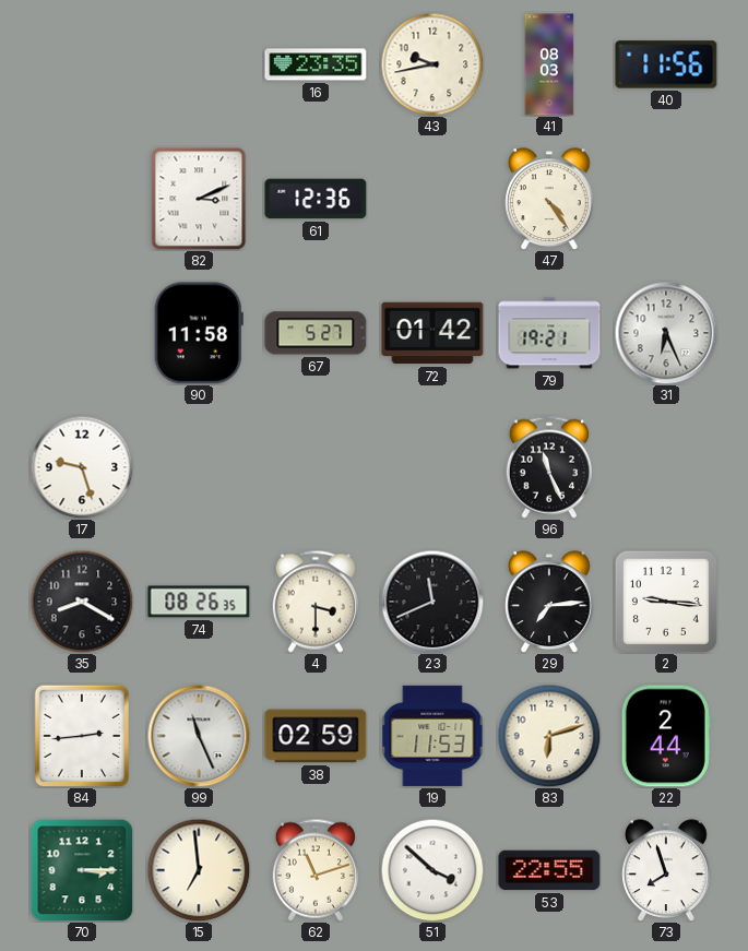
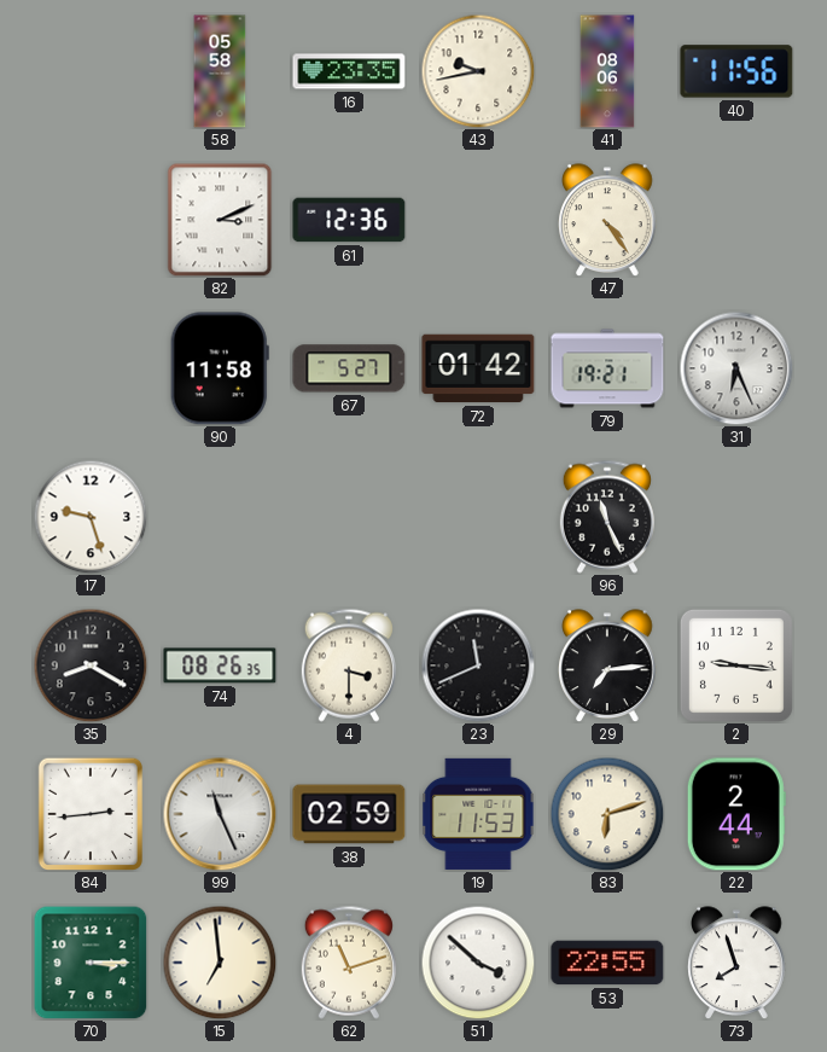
58: none -> 05:58 (220, 71)
41: 08:03 -> 08:06 (607, 71)
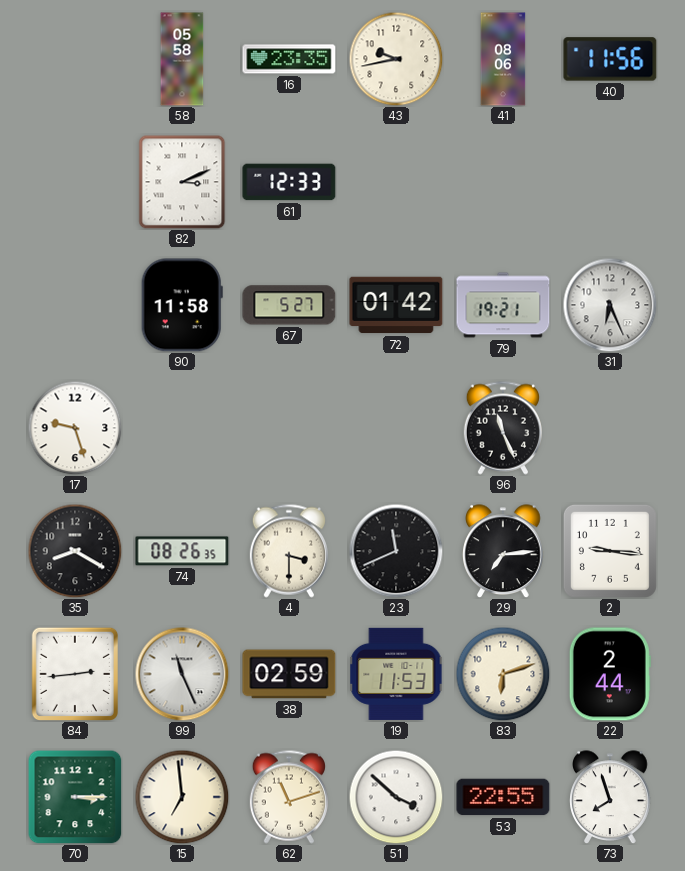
61: 12:36 -> 12:33 (289, 182)
47: 4:24 -> none (607, 220)
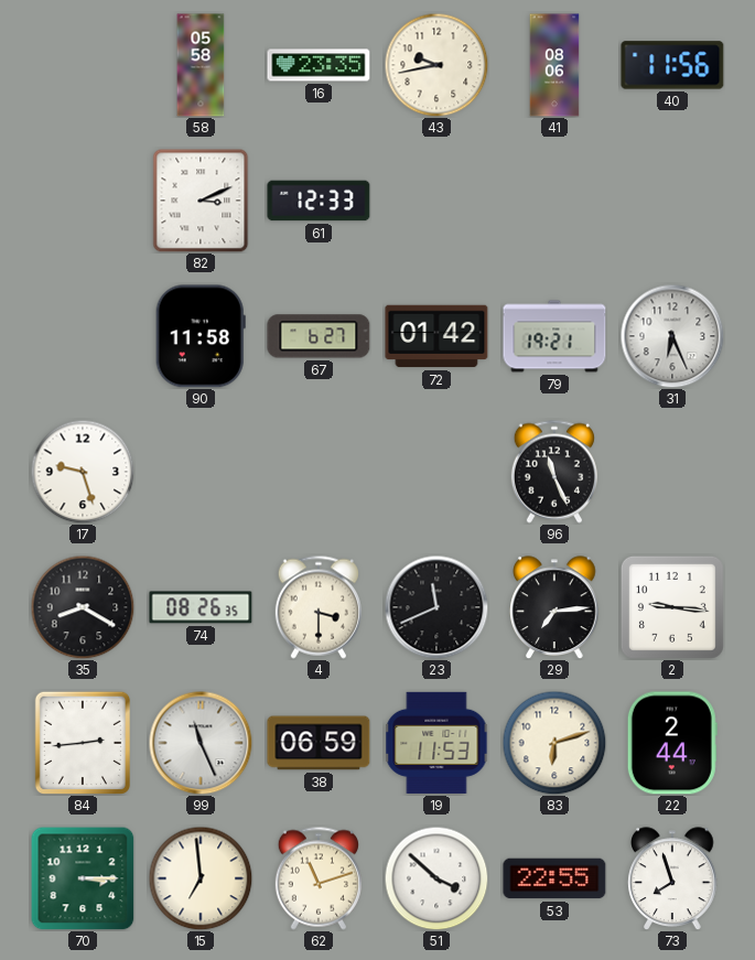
67: 5:27 -> 6:27 (319, 336)
38: 02:59 -> 06:59 (319, 743)
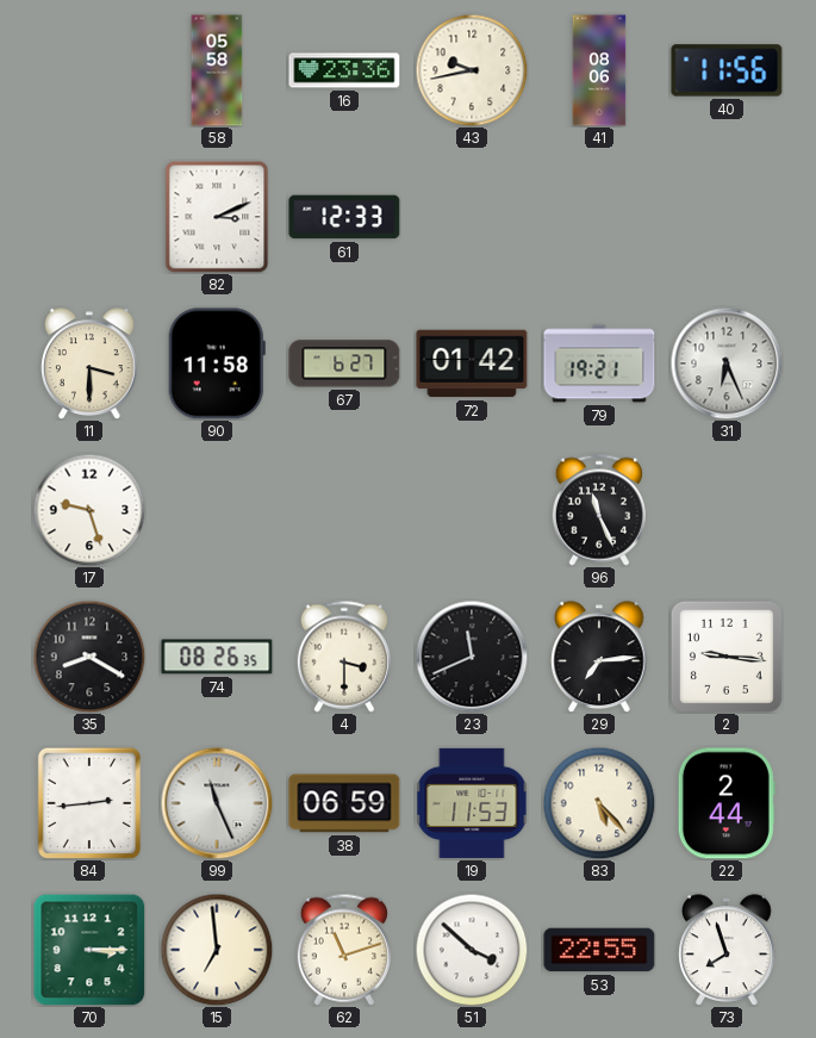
16: 23:35 -> 23:36 (344, 70)
11: none -> 3:30 (89, 363)
83: 6:12 -> 5:23 (599, 803)
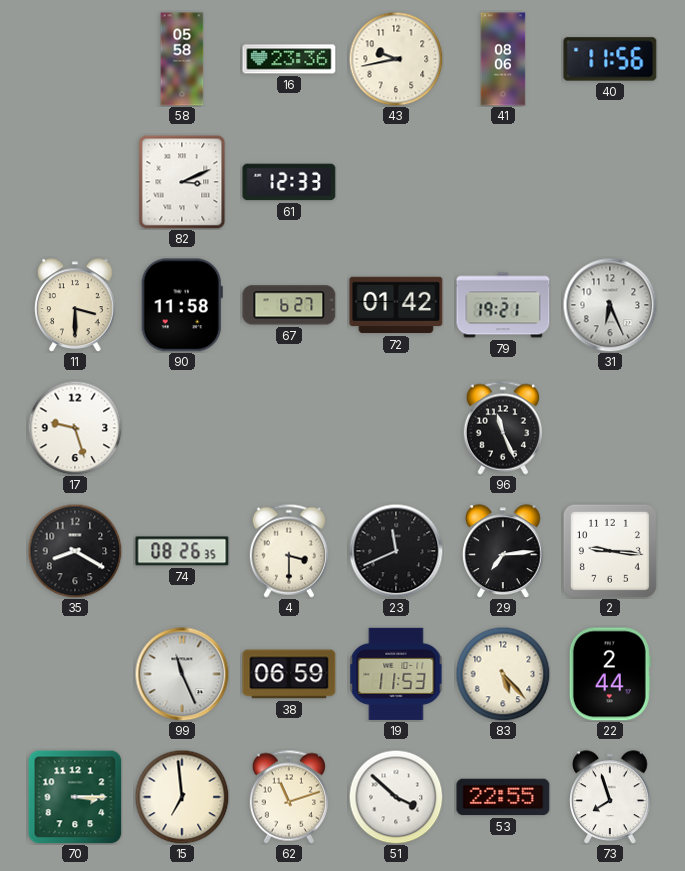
84: 2:44 -> none (88, 802)
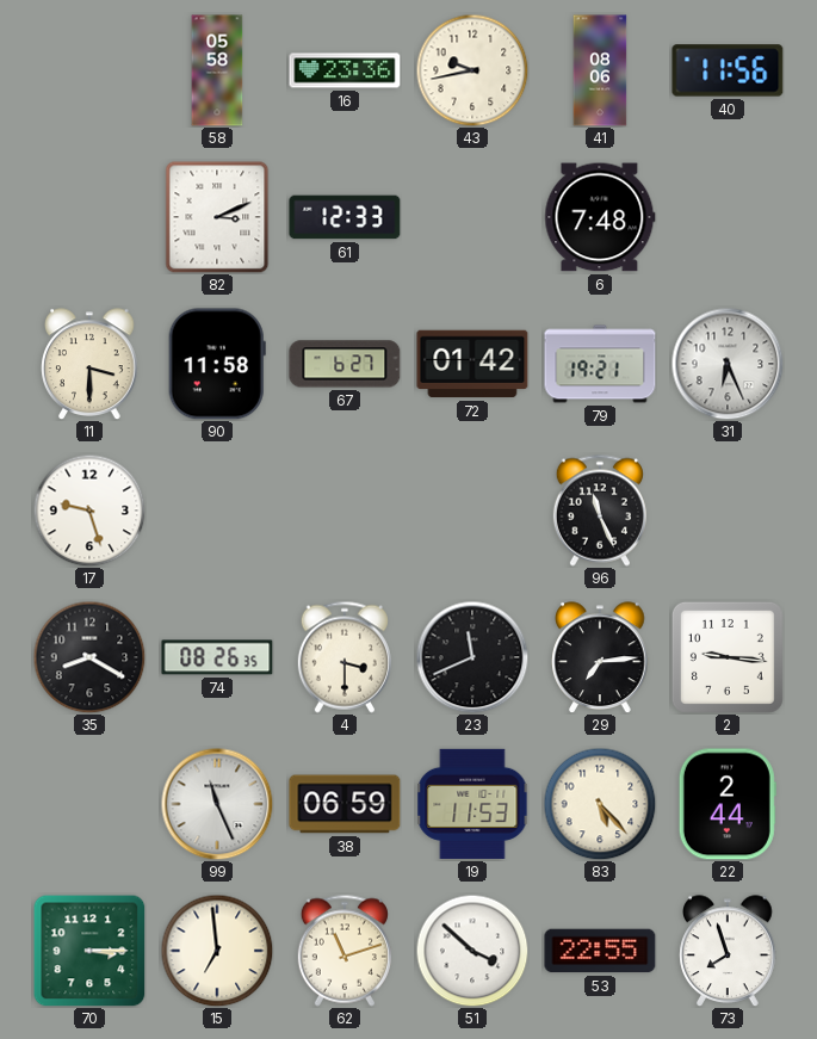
6: none -> 7:48 (600, 217)
